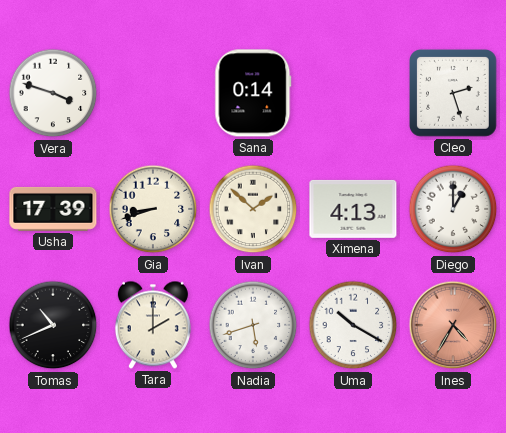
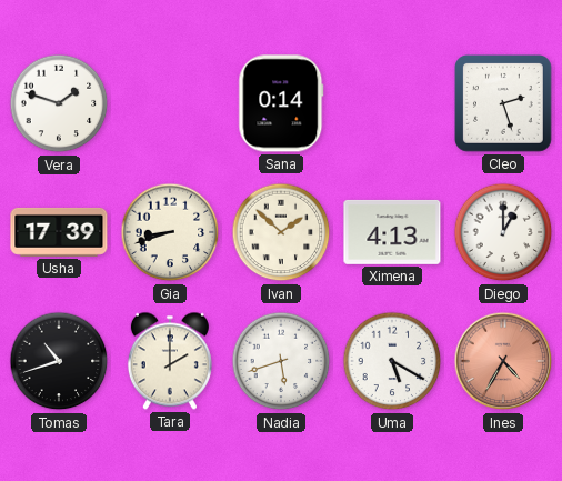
Vera: 3:48 -> 1:48 (59, 103)
Tomas: 10:41 -> 10:42 (59, 361)
Uma: 10:20 -> 5:20 (392, 361)
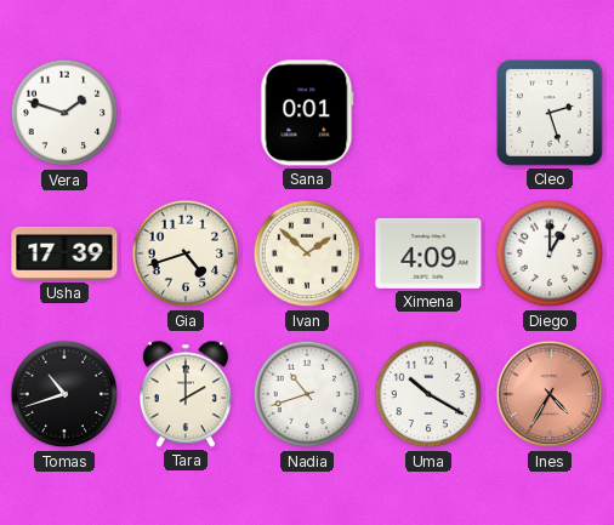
Sana: 0:14 -> 0:01 (307, 113)
Gia: 8:42 -> 4:42 (186, 253)
Ximena: 4:13 -> 4:09 (428, 253)
Nadia: 5:42 -> 10:42 (307, 394)
Uma: 5:20 -> 10:20 (428, 394)
